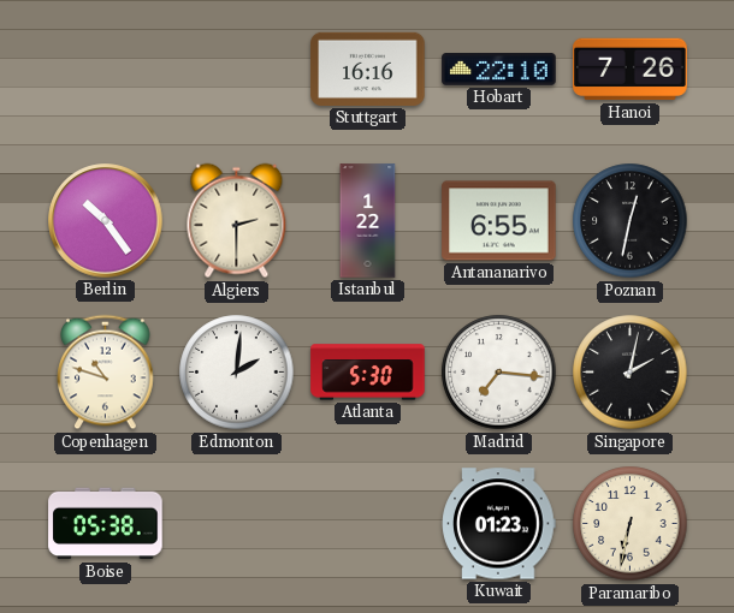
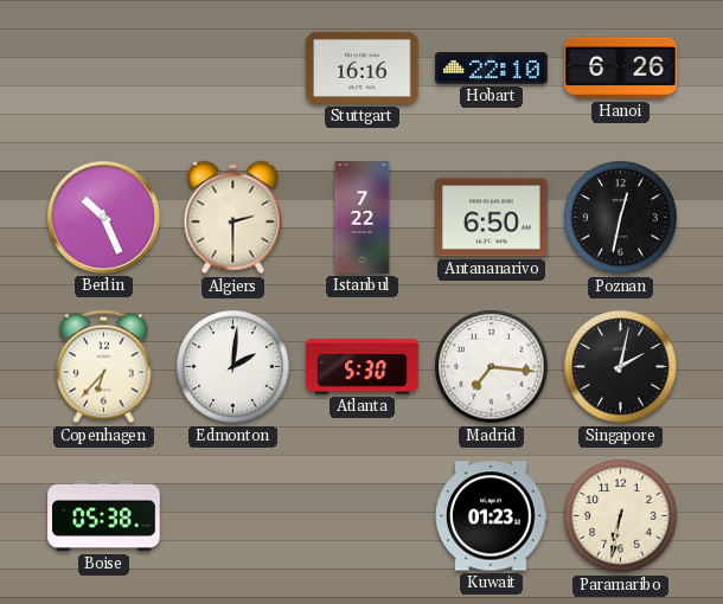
Hanoi: 7:26 -> 6:26 (621, 69)
Berlin: 10:24 -> 10:26 (104, 218)
Istanbul: 1:22 -> 7:22 (363, 218)
Antananarivo: 6:55 -> 6:50 (492, 218)
Copenhagen: 10:48 -> 6:37 (104, 367)
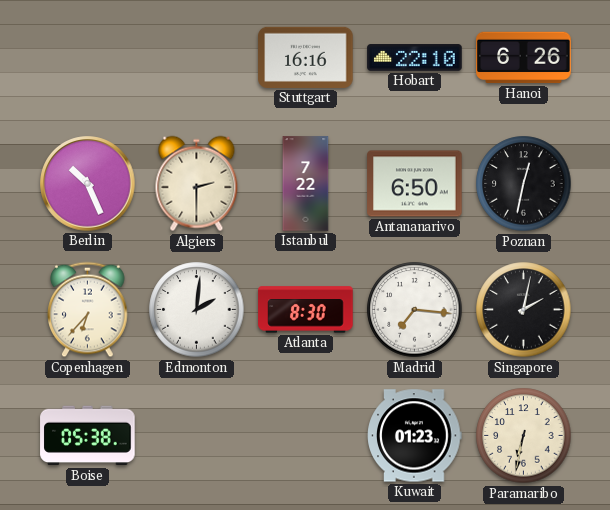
Atlanta: 5:30 -> 8:30 (306, 310)
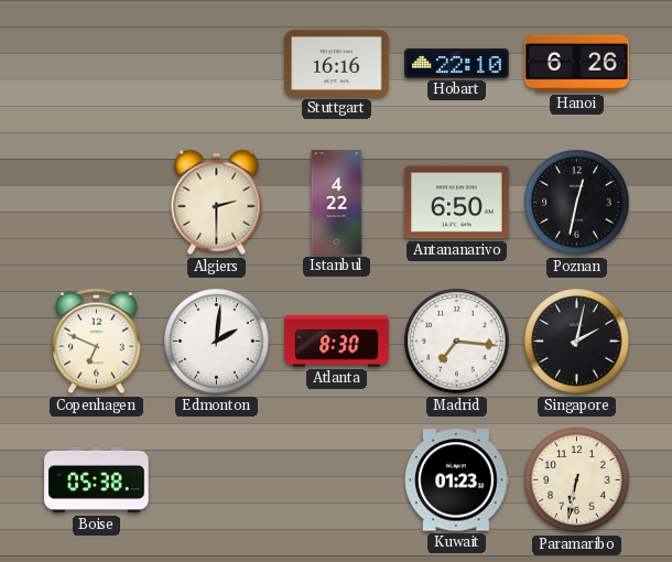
Berlin: 10:26 -> none (88, 184)
Istanbul: 7:22 -> 4:22 (337, 203)
Copenhagen: 6:37 -> 6:49 (97, 342)
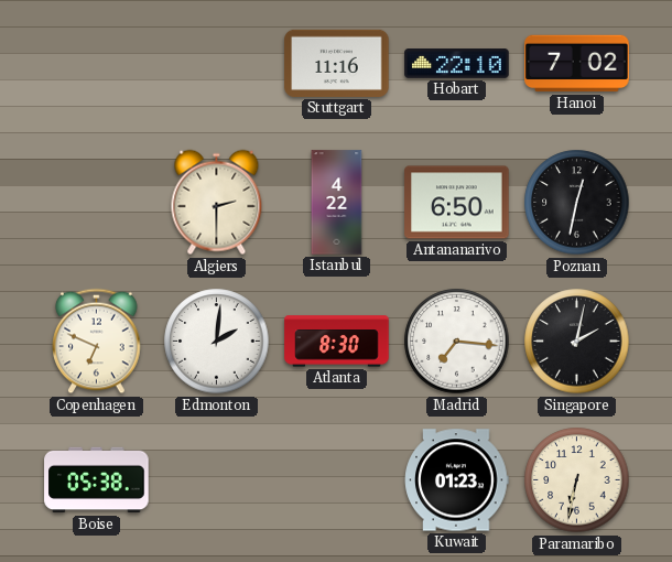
Stuttgart: 16:16 -> 11:16 (337, 63)
Hanoi: 6:26 -> 7:02 (577, 64)
